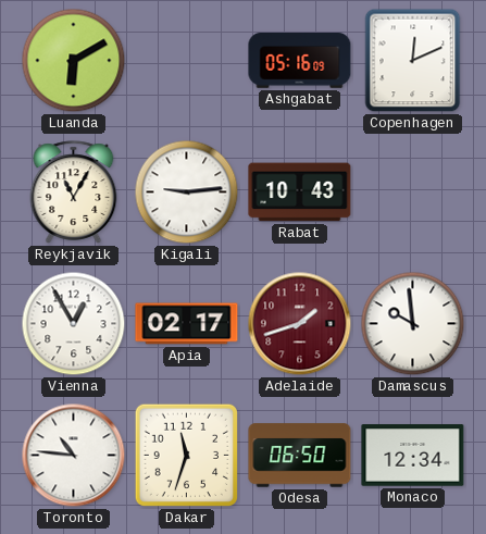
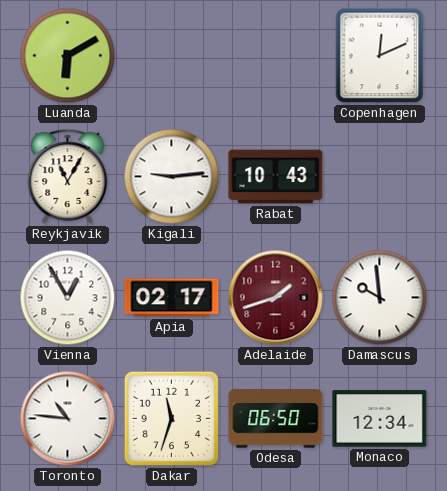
Ashgabat: 05:16 -> none (300, 61)
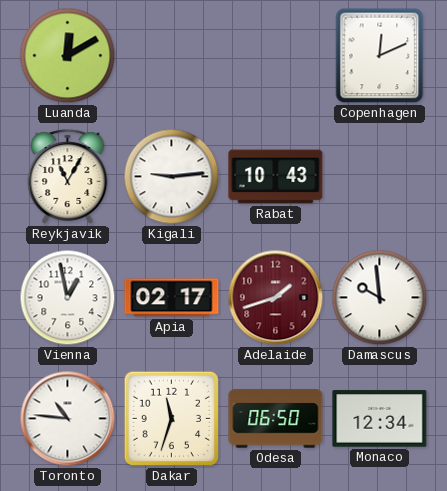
Luanda: 6:10 -> 12:10 (68, 56)
Vienna: 12:55 -> 12:58 (68, 298)
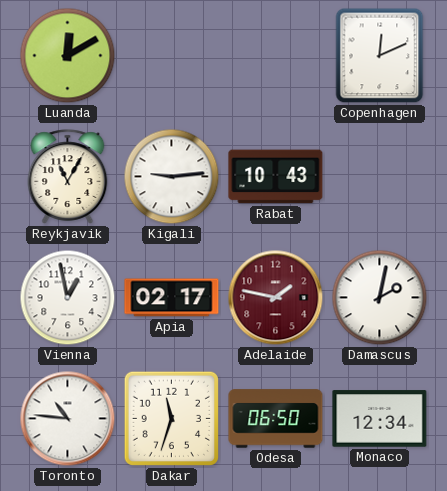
Adelaide: 1:42 -> 1:47 (276, 298)
Damascus: 9:59 -> 2:02 (380, 298)
